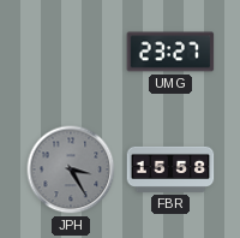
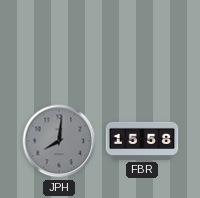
UMG: 23:27 -> none (170, 52)
JPH: 3:25 -> 8:01 (59, 141)
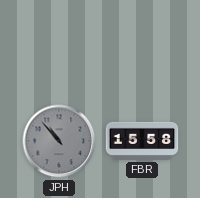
JPH: 8:01 -> 10:53 (59, 141)
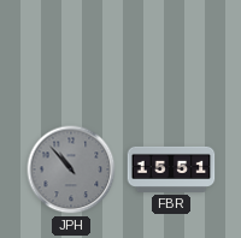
FBR: 15:58 -> 15:51 (171, 169)
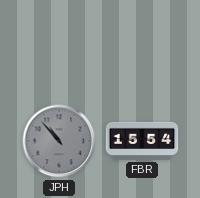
FBR: 15:51 -> 15:54 (142, 141)
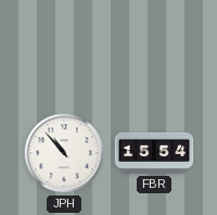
JPH dial: grey -> white (64, 153)
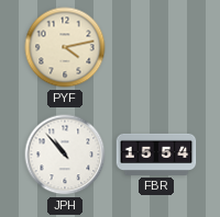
PYF: none -> 4:13 (65, 47)
